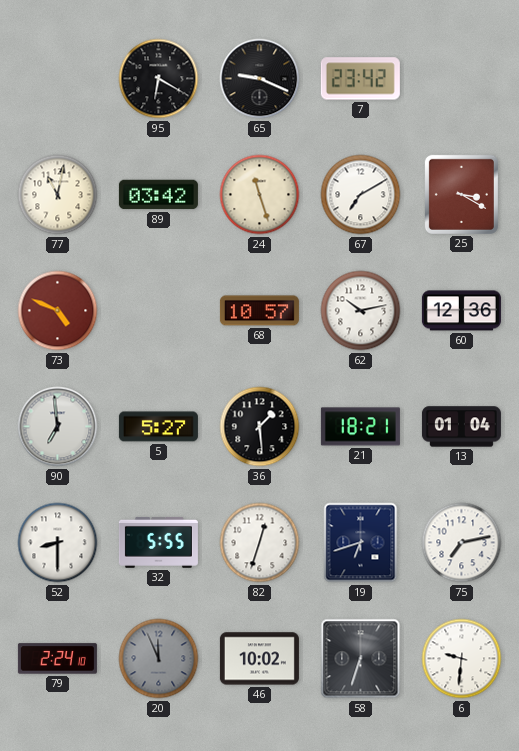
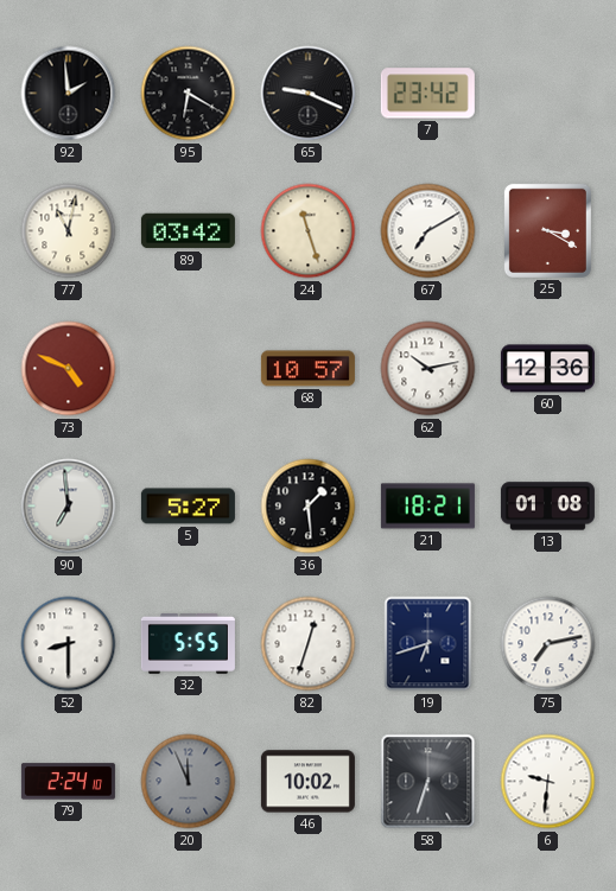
92: none -> 1:59 (69, 94)
13: 01:04 -> 01:08 (547, 507)
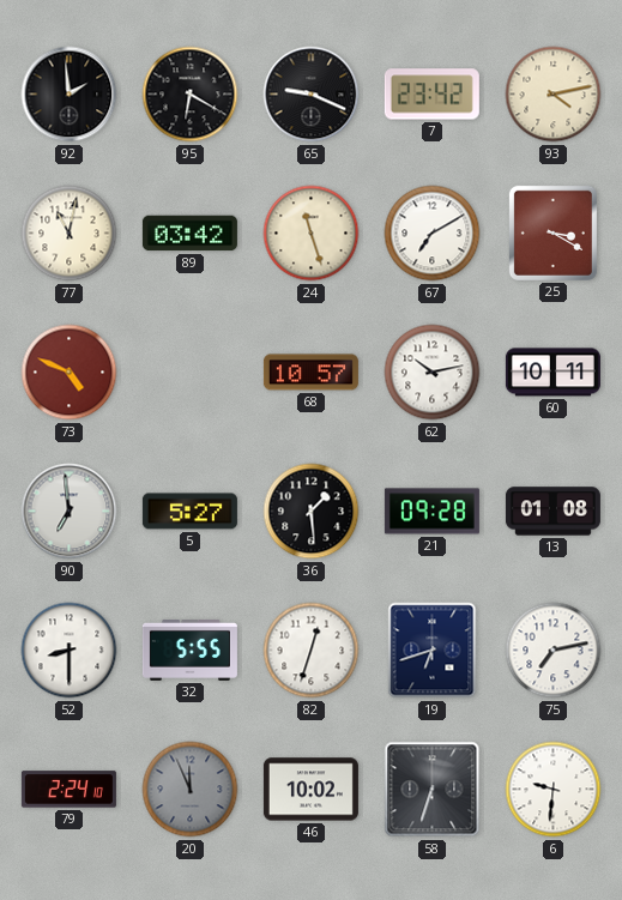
93: none -> 4:13 (554, 95)
60: 12:36 -> 10:11 (552, 373)
21: 18:21 -> 09:28 (431, 512)
